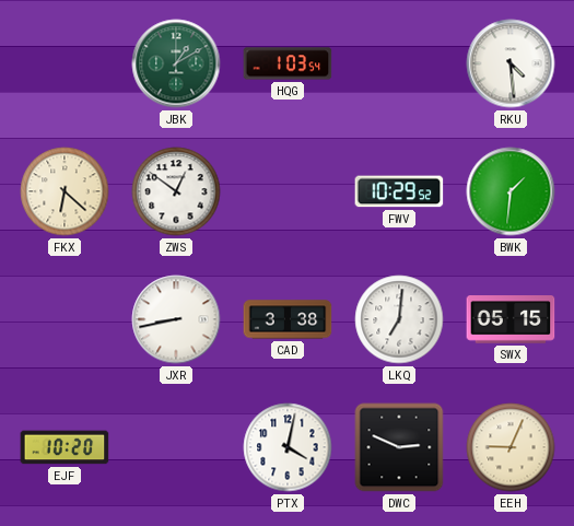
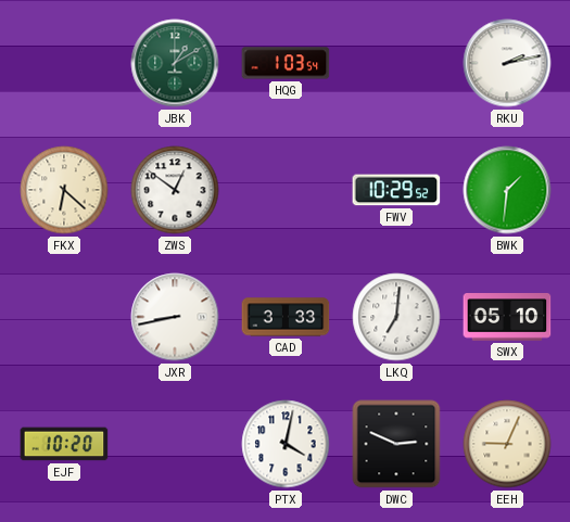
RKU: 4:29 -> 2:13 (507, 63)
CAD: 3:38 -> 3:33 (286, 317)
SWX: 05:15 -> 05:10 (507, 317)
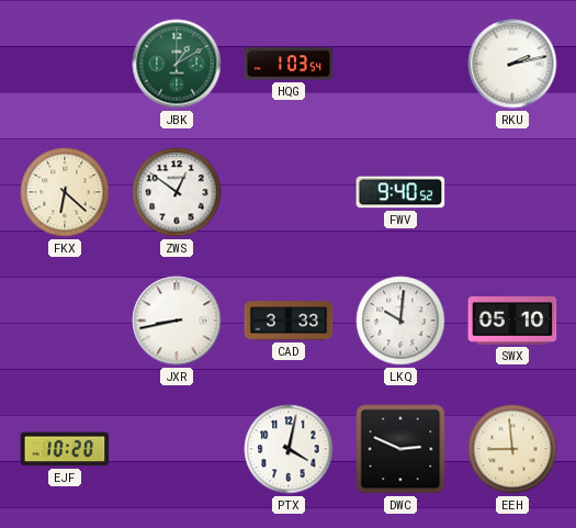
FWV: 10:29 -> 9:40 (400, 192)
BWK: 1:31 -> none (507, 190)
LKQ: 7:01 -> 10:01 (400, 321)
EEH: 9:04 -> 8:59 (512, 449)
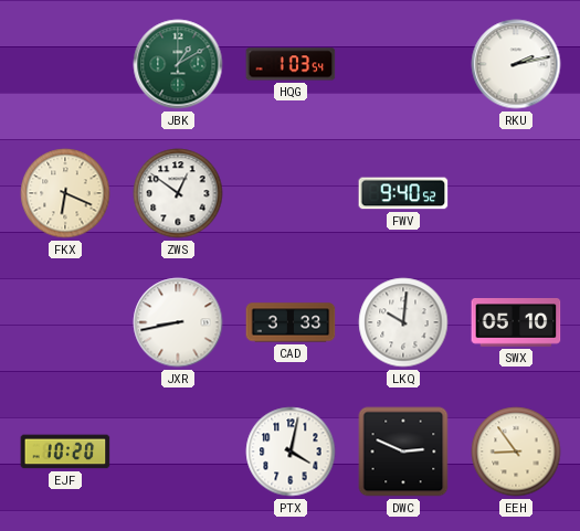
FKX: 6:22 -> 6:19 (65, 193)
EEH: 8:59 -> 8:54 (516, 452)
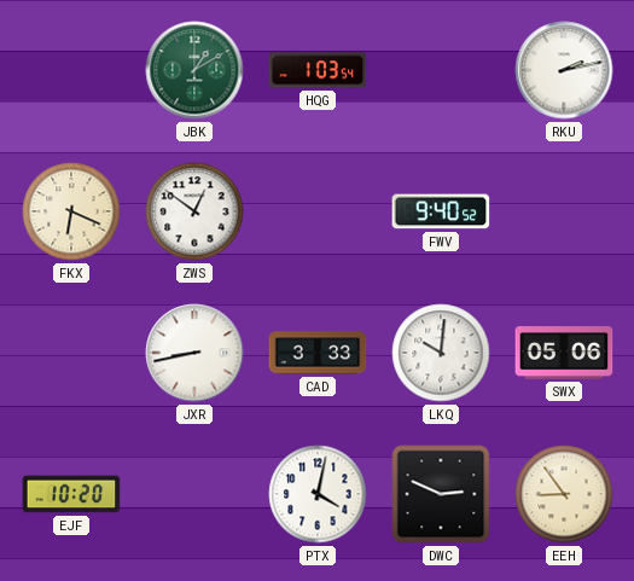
SWX: 05:10 -> 05:06 (564, 353)
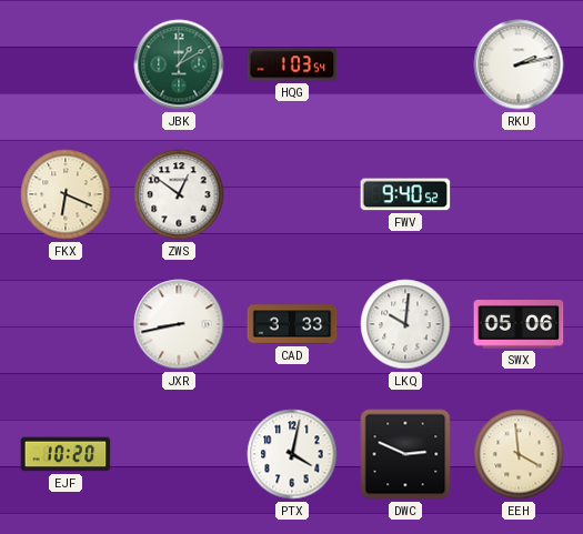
EEH: 8:54 -> 3:59 (519, 454)
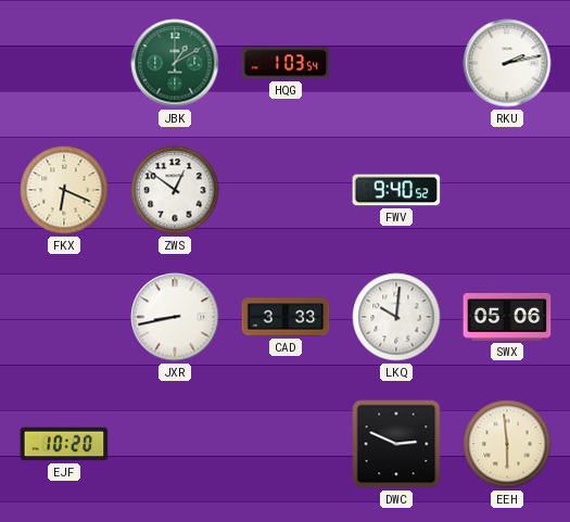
PTX: 4:02 -> none (292, 454)
EEH: 3:59 -> 5:59 (507, 444)
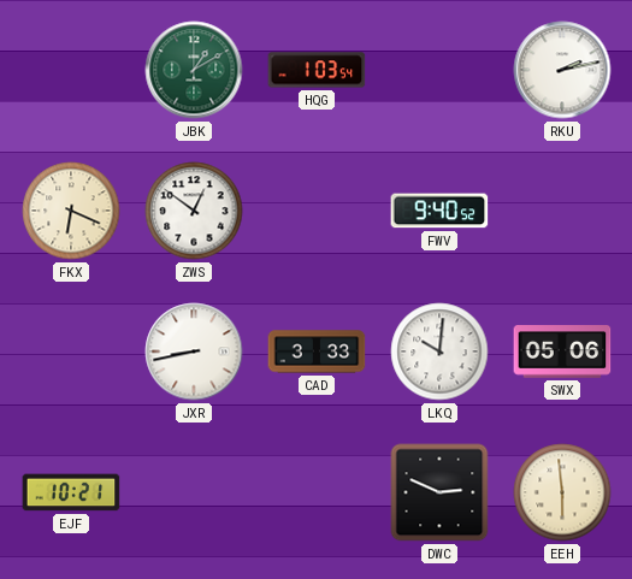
EJF: 10:20 -> 10:21 (71, 492)
